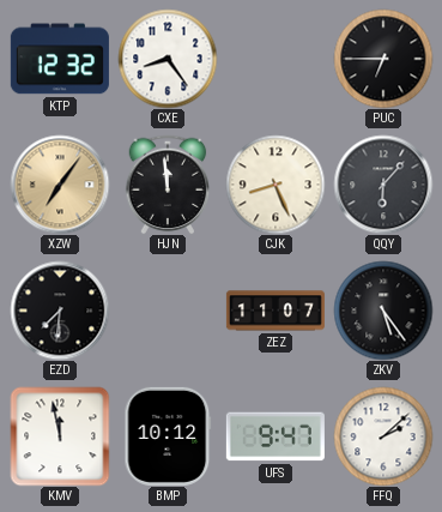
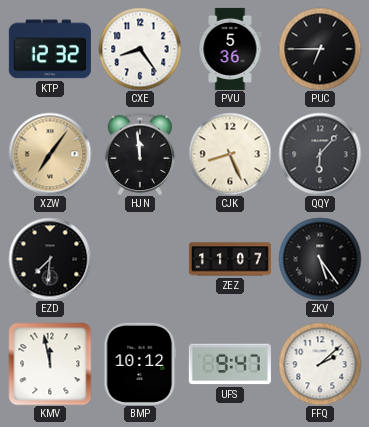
PVU: none -> 5:36 (230, 49)
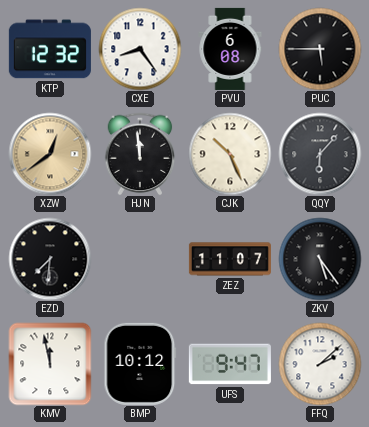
PVU: 5:36 -> 6:08 (230, 49)
PUC: 6:45 -> 5:45 (320, 49)
XZW: 7:06 -> 12:39 (50, 154)
CJK: 8:26 -> 10:26 (230, 154)
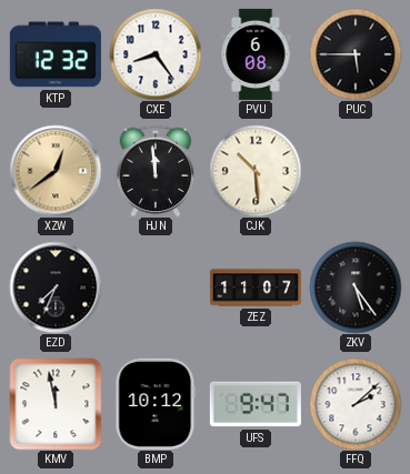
CJK: 10:26 -> 10:29 (256, 171)
QQY: 6:07 -> none (320, 154)
EZD: 7:31 -> 7:34 (56, 288)
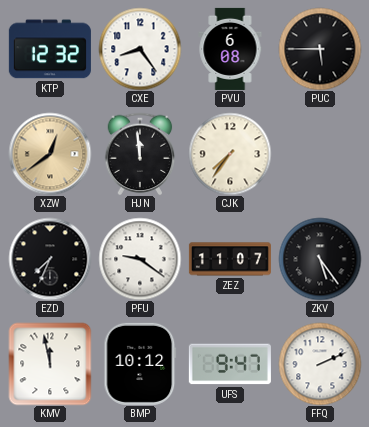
CJK: 10:29 -> 7:36 (230, 154)
PFU: none -> 9:21 (140, 259)
FFQ: 2:08 -> 2:11 (320, 364)
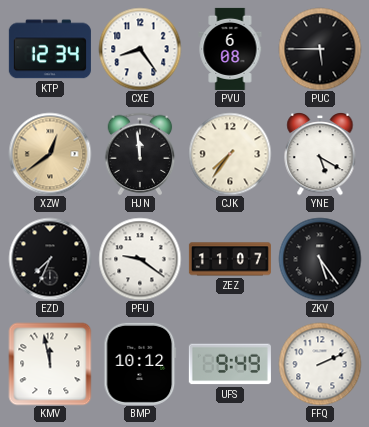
KTP: 12:32 -> 12:34 (50, 49)
YNE: none -> 5:20 (320, 154)
UFS: 9:47 -> 9:49 (230, 364)
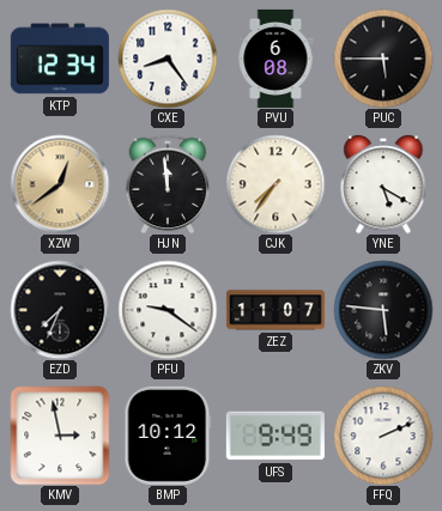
ZKV: 5:24 -> 5:46 (383, 310)
KMV: 11:58 -> 2:58 (60, 436)
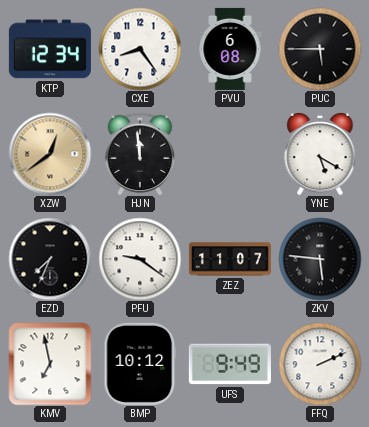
CJK: 7:36 -> none (276, 184)
KMV: 2:58 -> 6:58 (50, 364)
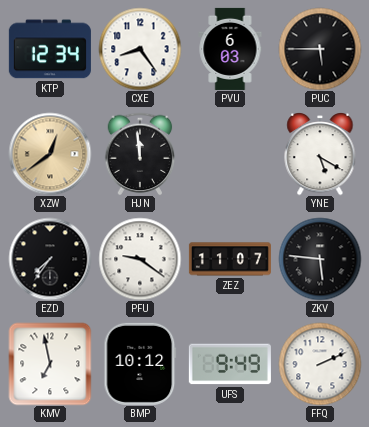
PVU: 6:08 -> 6:03 (230, 49)
EZD: 7:34 -> 7:36 (50, 259)
